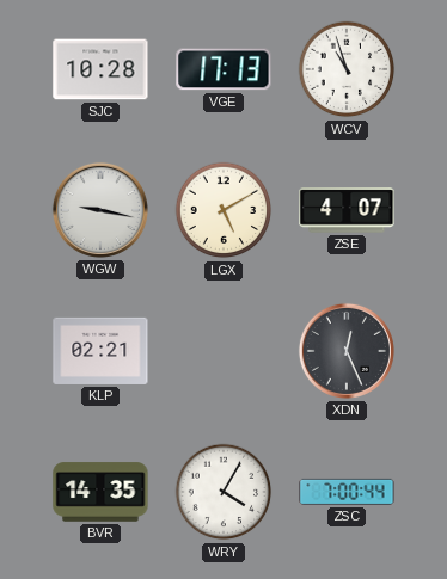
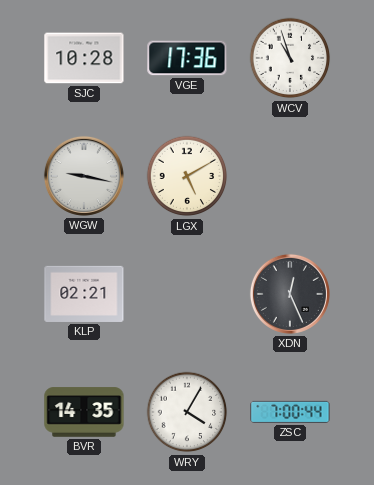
VGE: 17:13 -> 17:36 (187, 58)
ZSE: 4:07 -> none (347, 211)
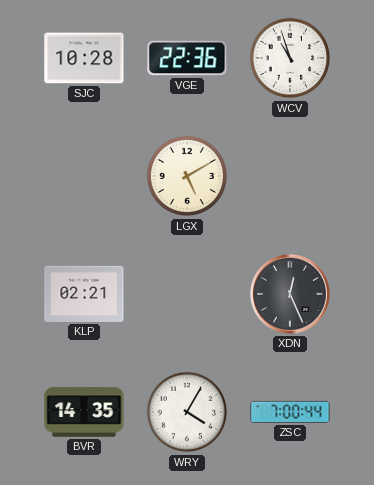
VGE: 17:36 -> 22:36 (187, 58)
WGW: 9:17 -> none (84, 176)
